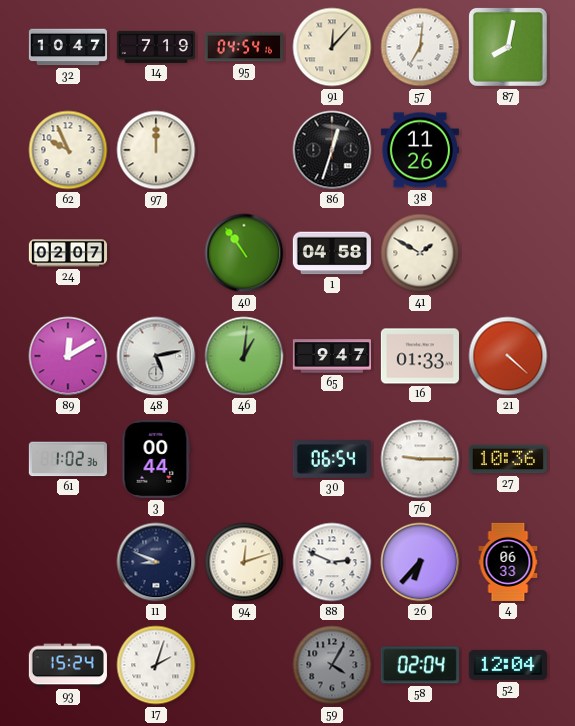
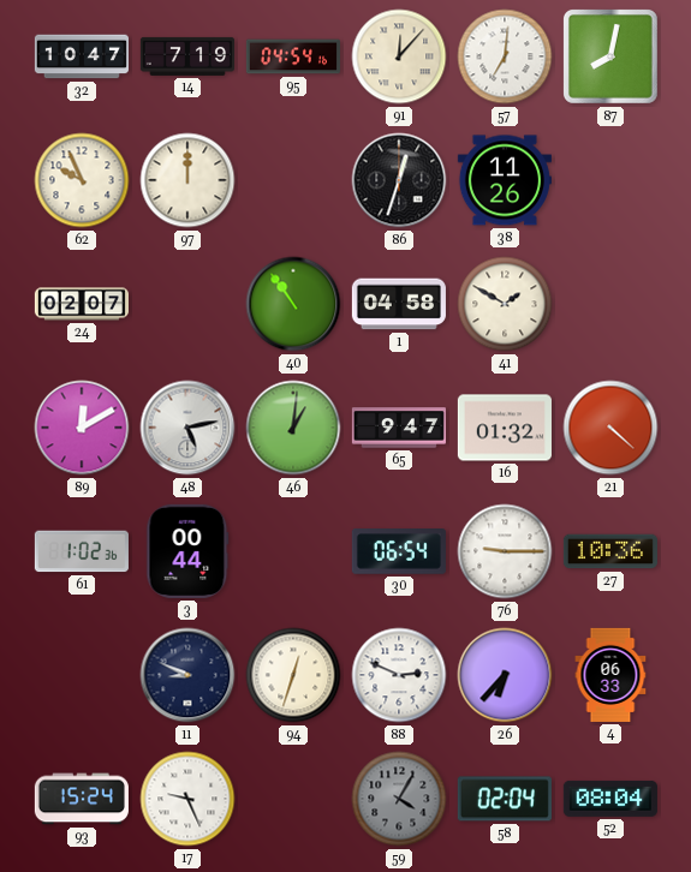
16: 01:33 -> 01:32 (505, 428)
94: 12:12 -> 12:33 (293, 675)
17: 2:03 -> 9:26 (187, 799)
52: 12:04 -> 08:04 (610, 799)
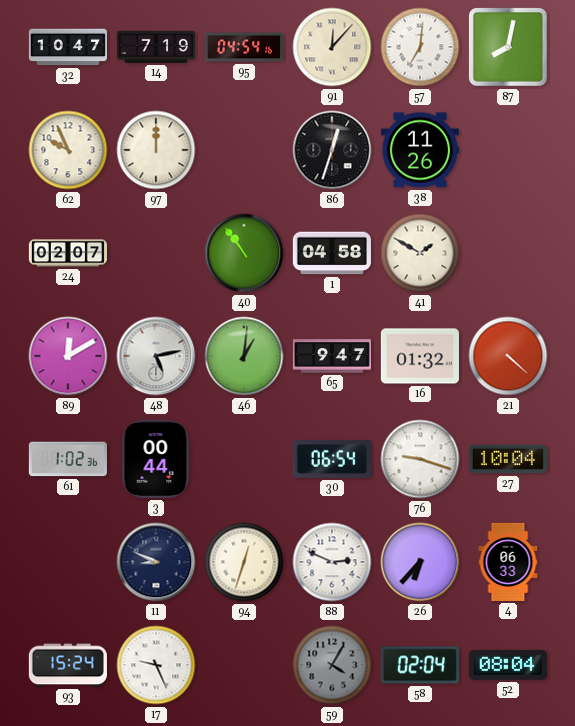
76: 9:15 -> 9:18 (420, 459)
27: 10:36 -> 10:04 (508, 459)
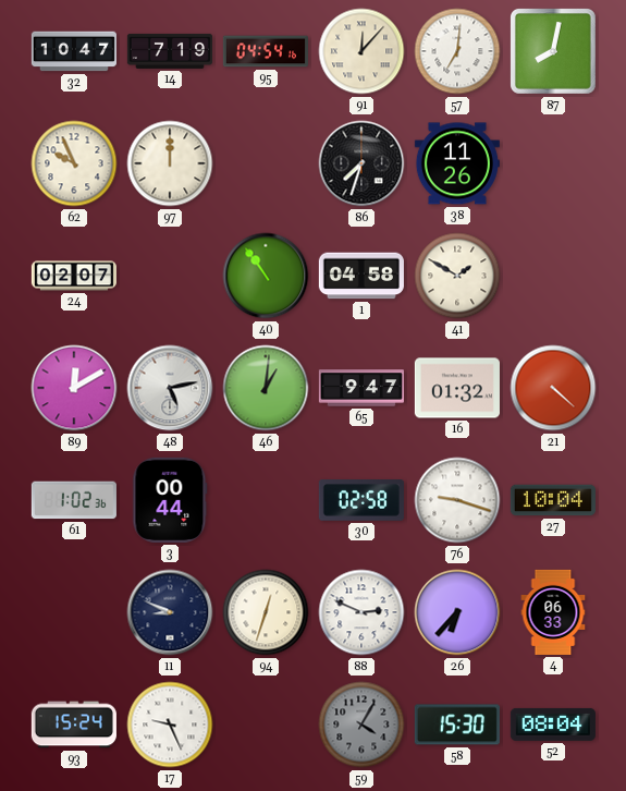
86: 12:33 -> 7:33 (361, 163)
30: 06:54 -> 02:58 (361, 501)
58: 02:04 -> 15:30 (457, 725)
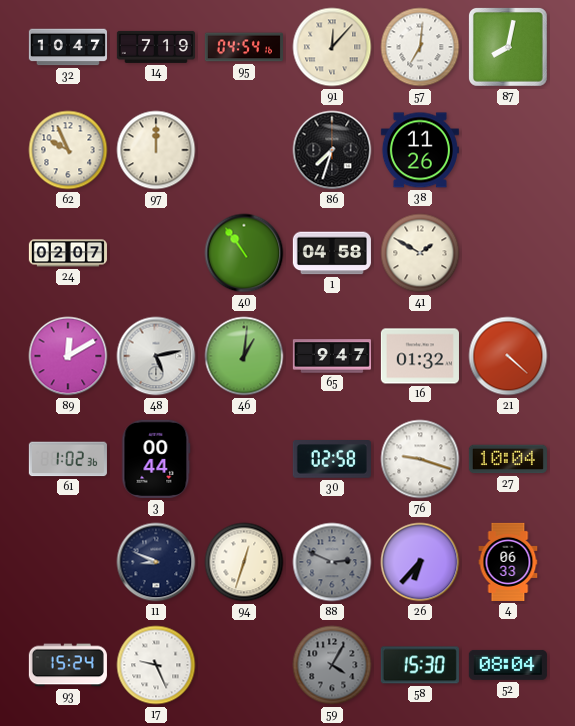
88 dial: white -> grey (332, 562)
